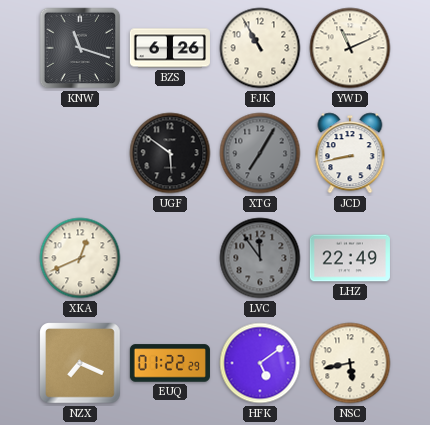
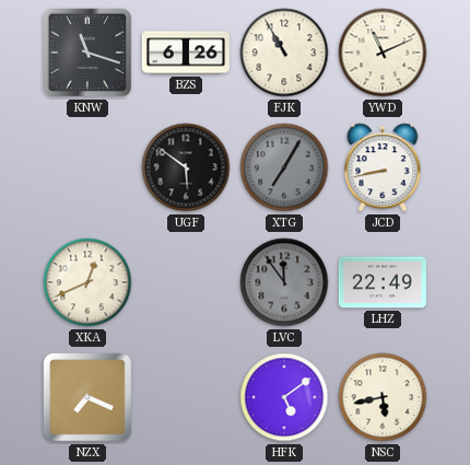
EUQ: 01:22 -> none (170, 363)
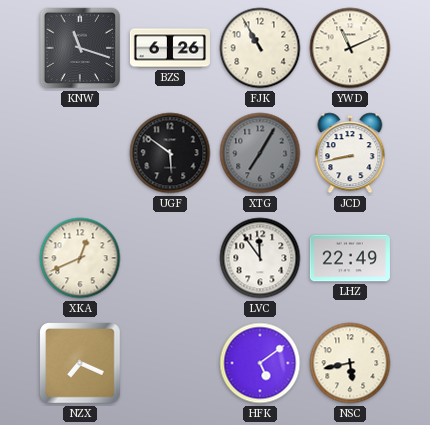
LVC dial: grey -> white (260, 258)
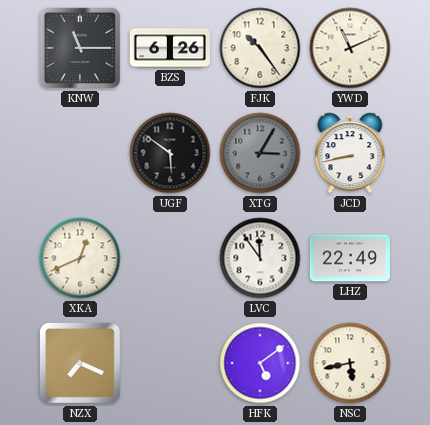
KNW: 11:18 -> 11:15 (80, 48)
FJK: 10:55 -> 10:24 (260, 48)
XTG: 7:05 -> 3:05 (260, 153)
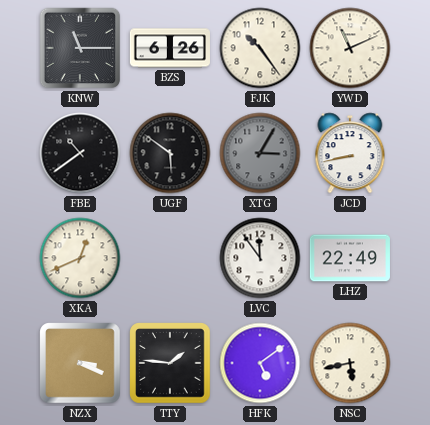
FBE: none -> 10:39 (80, 153)
NZX: 7:19 -> 3:19 (80, 363)
TTY: none -> 1:46 (170, 363)
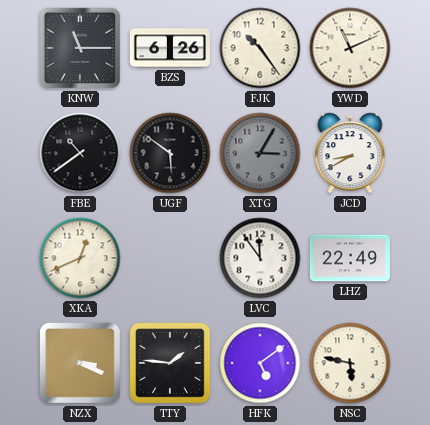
JCD: 8:43 -> 8:40 (350, 153)
NSC: 5:43 -> 5:47 (350, 363)
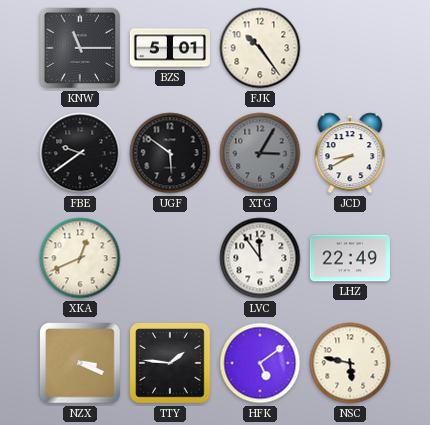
BZS: 6:26 -> 5:01 (170, 48)
YWD: 11:11 -> none (350, 48)
FBE: 10:39 -> 9:39 (80, 153)
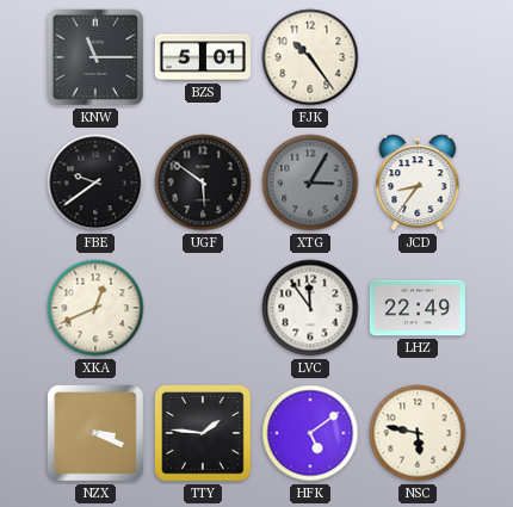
JCD: 8:40 -> 8:36 (418, 183)
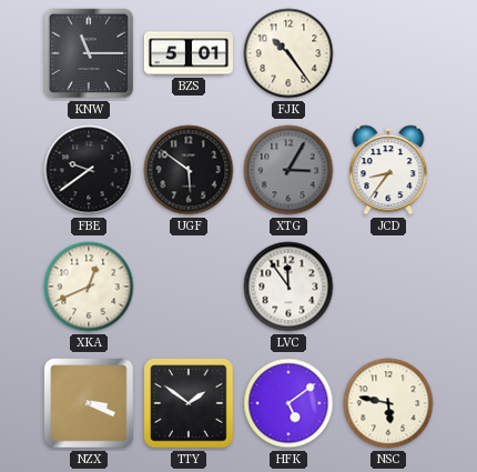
LHZ: 22:49 -> none (418, 308)
TTY: 1:46 -> 1:51 (189, 403)
